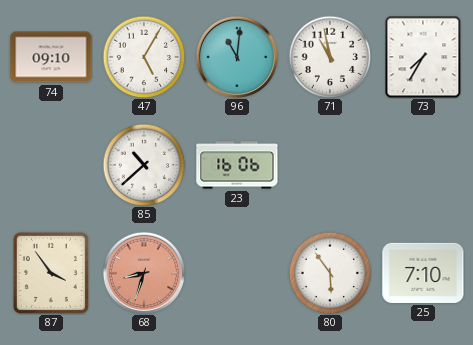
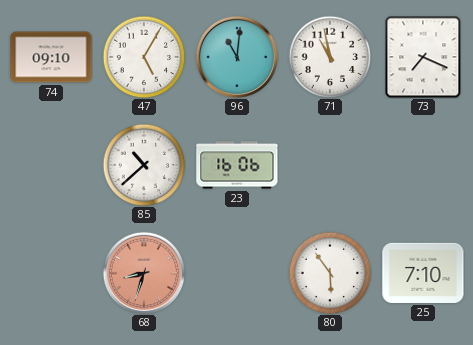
73: 7:35 -> 7:19 (423, 57)
87: 3:54 -> none (51, 273)
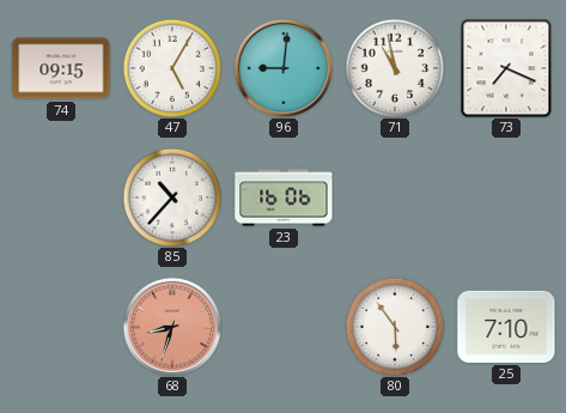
74: 09:10 -> 09:15 (61, 68)
96: 11:01 -> 9:01 (282, 67)
85: 10:38 -> 10:37 (172, 198)
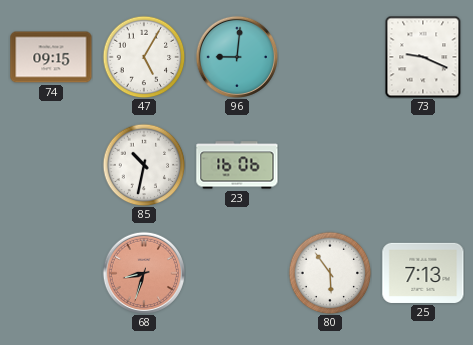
71: 10:58 -> none (395, 68)
73: 7:19 -> 9:19 (423, 57)
85: 10:37 -> 10:32 (144, 165)
25: 7:10 -> 7:13 (423, 273)
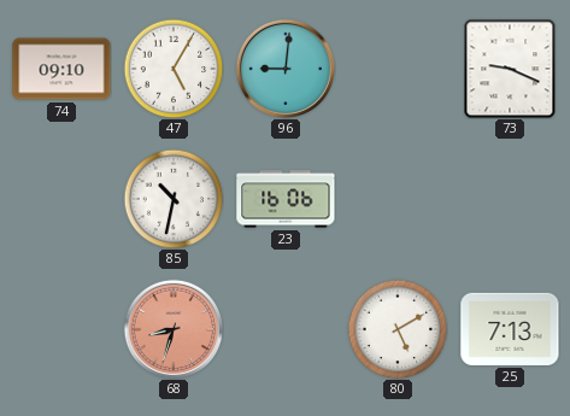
74: 09:15 -> 09:10 (61, 69)
80: 5:54 -> 5:10 (398, 329)
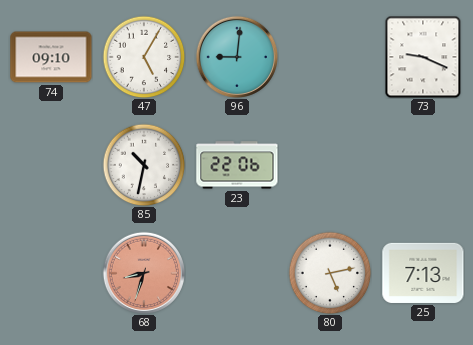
23: 16:06 -> 22:06 (237, 165)
80: 5:10 -> 5:13 (330, 273)
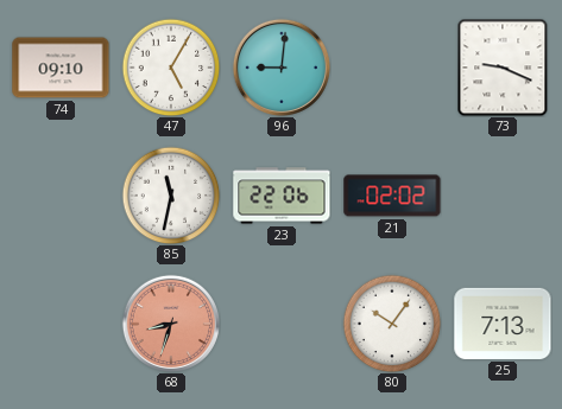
85: 10:32 -> 11:32 (171, 196)
21: none -> 02:02 (392, 196)
80: 5:13 -> 10:06 (392, 324)
